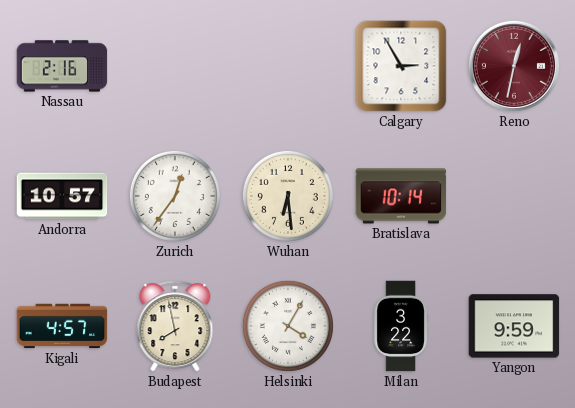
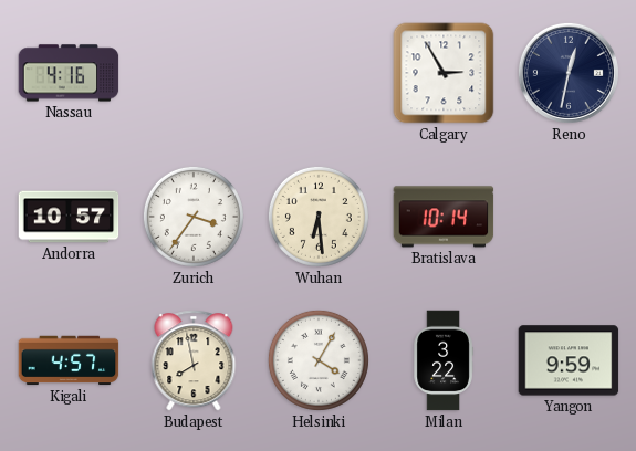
Nassau: 2:16 -> 4:16 (69, 73)
Reno dial: burgundy -> navy (569, 73)
Zurich: 12:36 -> 3:36 (194, 217)
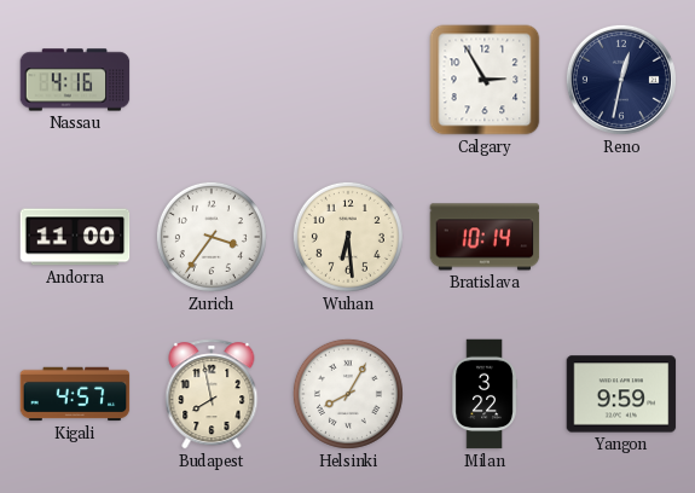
Andorra: 10:57 -> 11:00 (75, 237)
Helsinki: 4:05 -> 8:05 (348, 394)
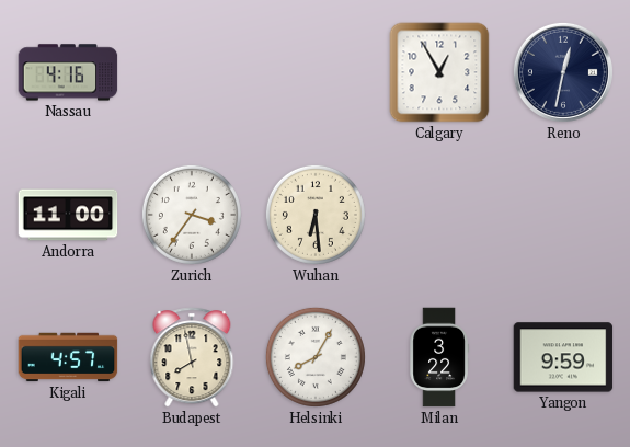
Calgary: 2:55 -> 12:55 (439, 72)
Bratislava: 10:14 -> none (485, 237)
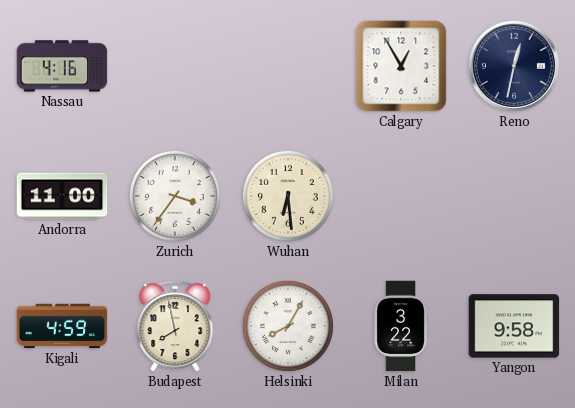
Kigali: 4:57 -> 4:59 (62, 326)
Yangon: 9:59 -> 9:58 (514, 326)
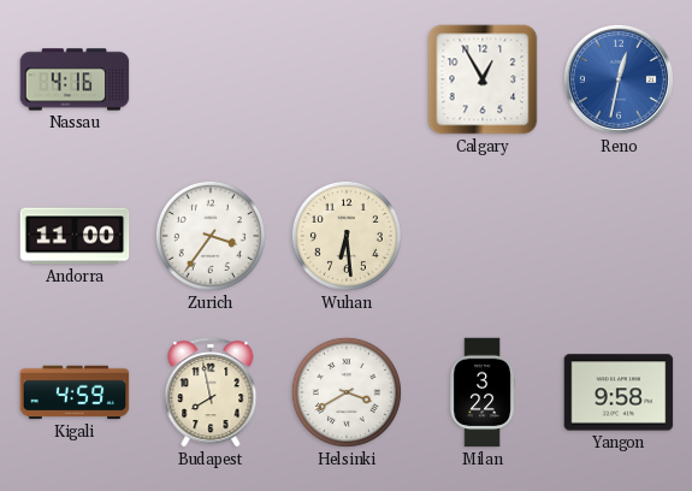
Reno dial: navy -> blue (619, 79)
Helsinki: 8:05 -> 3:40 (347, 392)
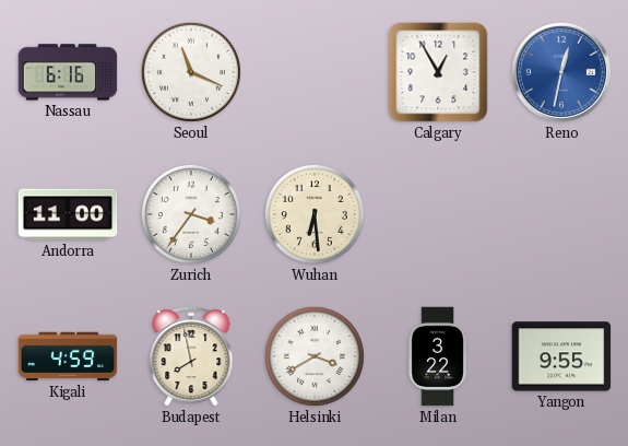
Nassau: 4:16 -> 6:16 (68, 72)
Seoul: none -> 11:19 (191, 72)
Yangon: 9:58 -> 9:55 (561, 356)
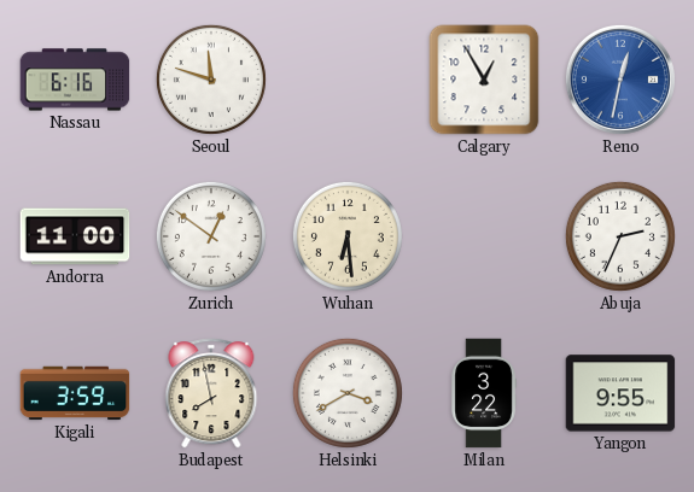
Seoul: 11:19 -> 11:48 (211, 80)
Zurich: 3:36 -> 12:51 (211, 236)
Abuja: none -> 2:34 (620, 236)
Kigali: 4:59 -> 3:59 (75, 393)
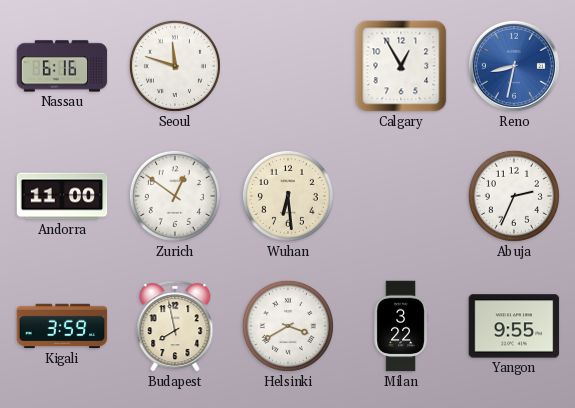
Reno: 12:32 -> 8:32 (514, 66)
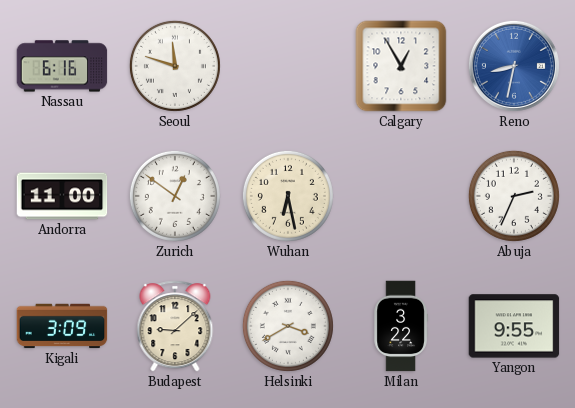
Wuhan: 6:29 -> 6:28 (288, 196)
Kigali: 3:59 -> 3:09 (62, 326)
Budapest: 7:58 -> 9:08 (175, 326)
